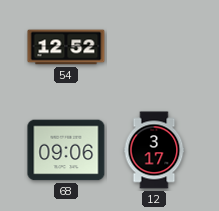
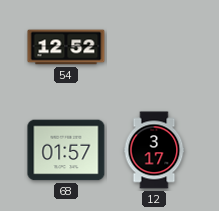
68: 09:06 -> 01:57 (66, 150)
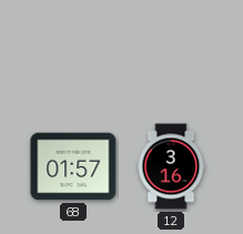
54: 12:52 -> none (66, 47)
12: 3:17 -> 3:16 (171, 166)
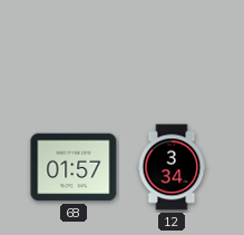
12: 3:16 -> 3:34 (172, 167)
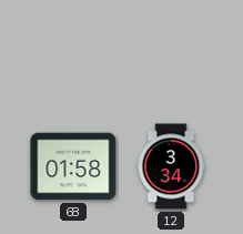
68: 01:57 -> 01:58 (73, 166)
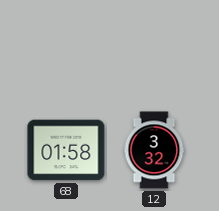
12: 3:34 -> 3:32 (154, 150)
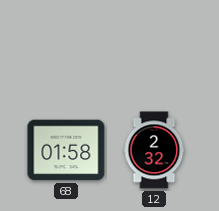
12: 3:32 -> 2:32 (154, 150)
